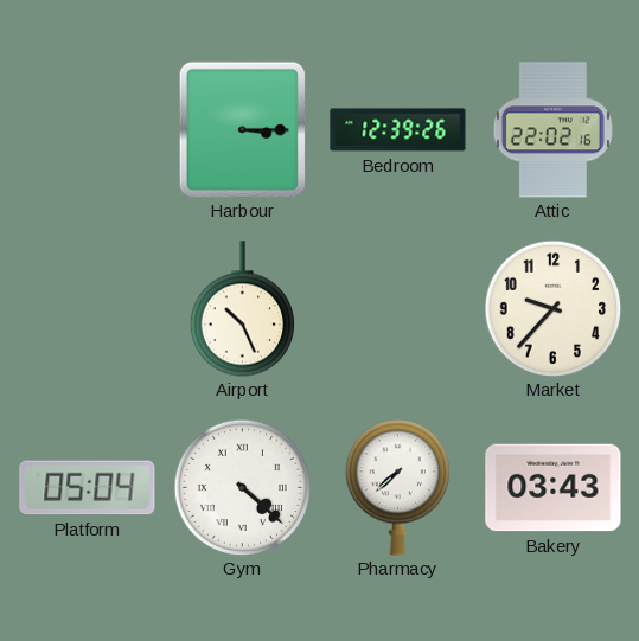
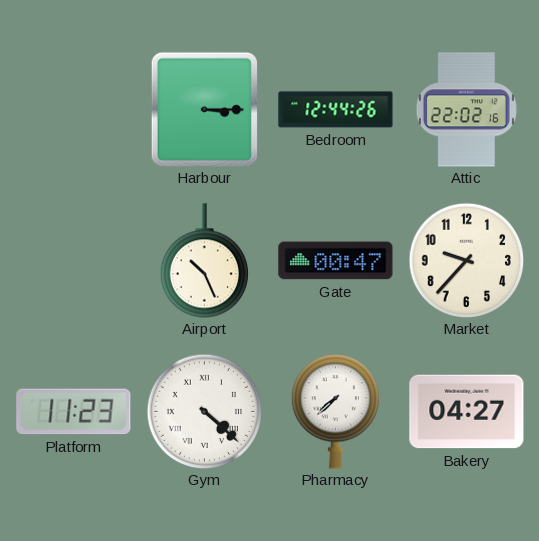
Bedroom: 12:39 -> 12:44 (336, 110)
Gate: none -> 00:47 (336, 261)
Platform: 05:04 -> 11:23 (74, 412)
Bakery: 03:43 -> 04:27 (467, 412)
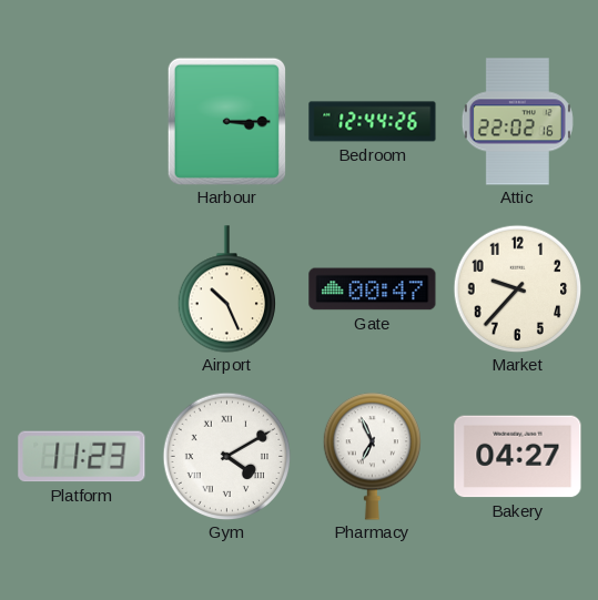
Gym: 4:22 -> 4:10 (226, 456)
Pharmacy: 7:38 -> 6:56 (372, 457)
